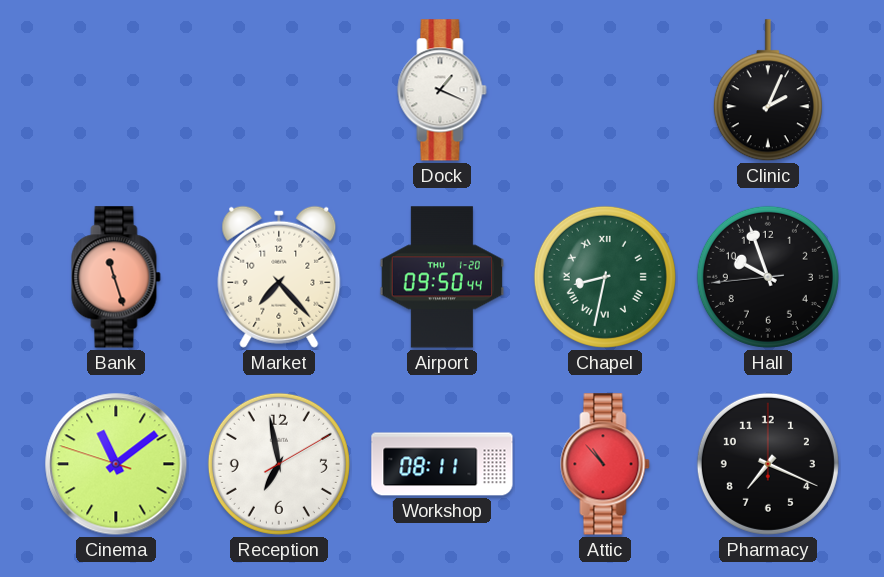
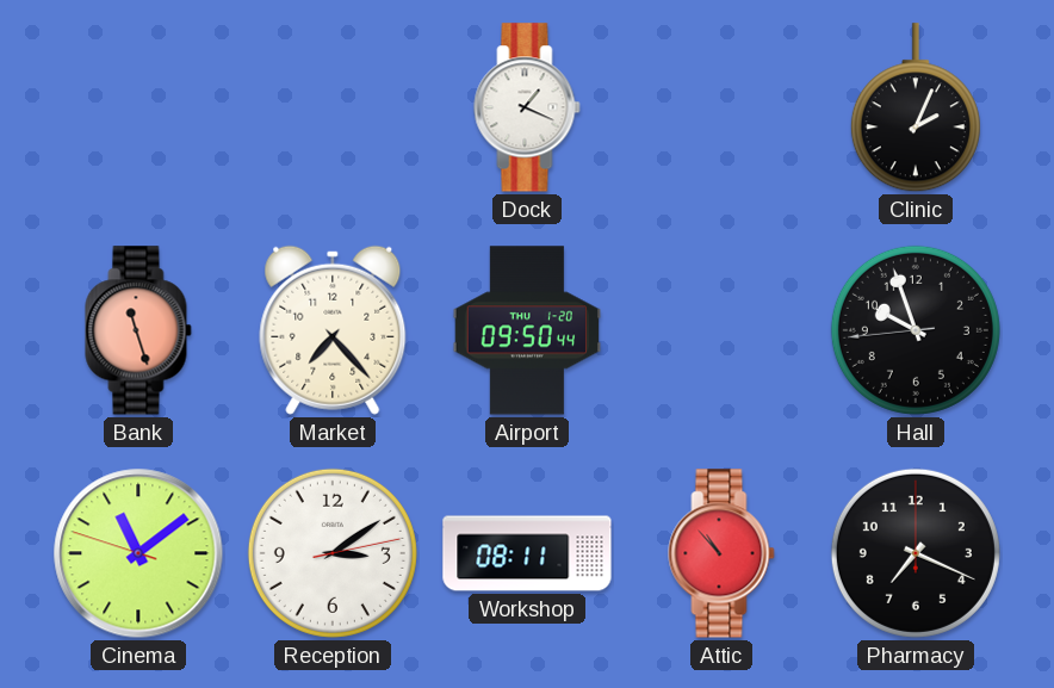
Chapel: 8:32 -> none (605, 277)
Reception: 6:58 -> 3:09 (333, 553)
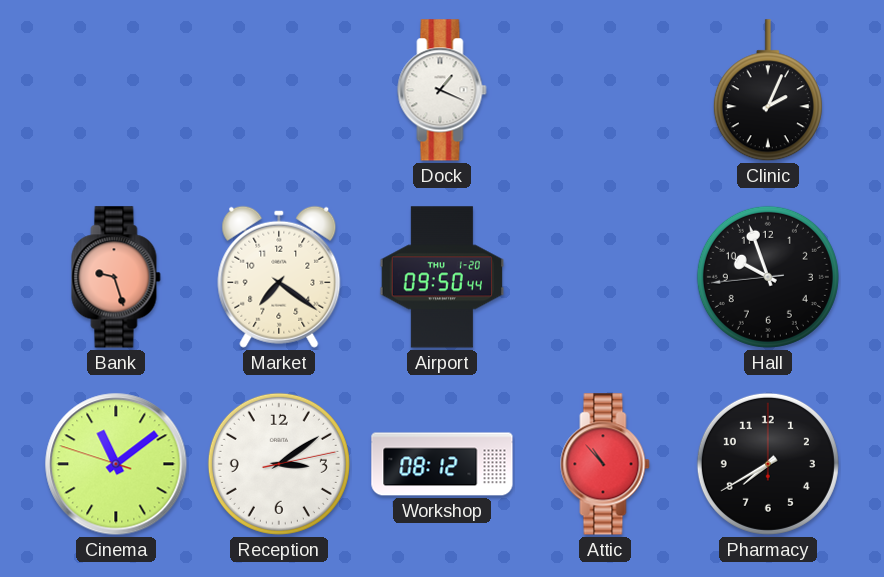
Bank: 11:27 -> 9:27 (116, 277)
Market: 7:23 -> 7:21 (279, 277)
Workshop: 08:11 -> 08:12 (442, 464)
Pharmacy: 7:19 -> 7:40 (768, 464)
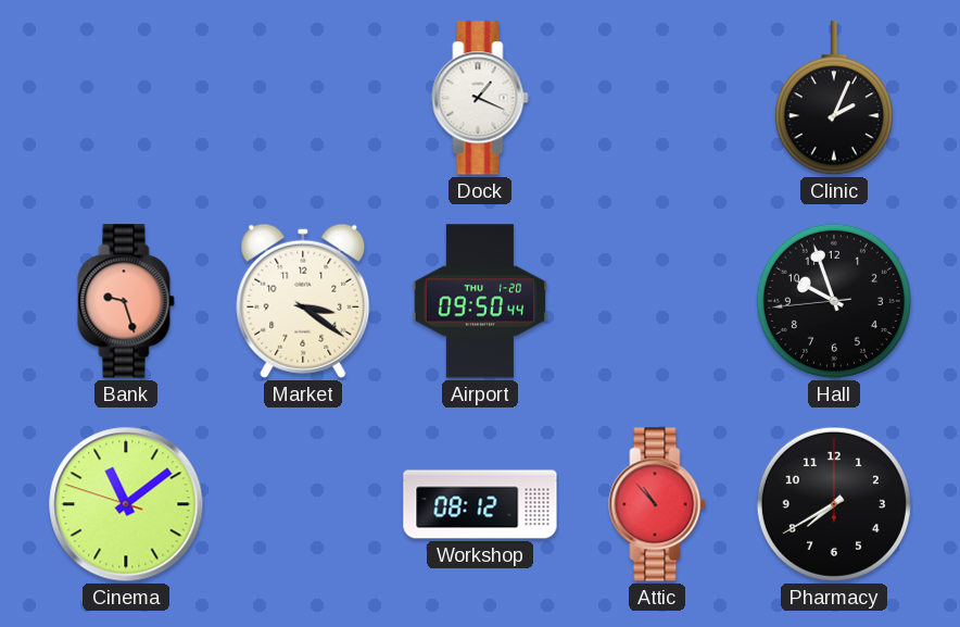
Market: 7:21 -> 3:21 (303, 301)
Reception: 3:09 -> none (279, 464)
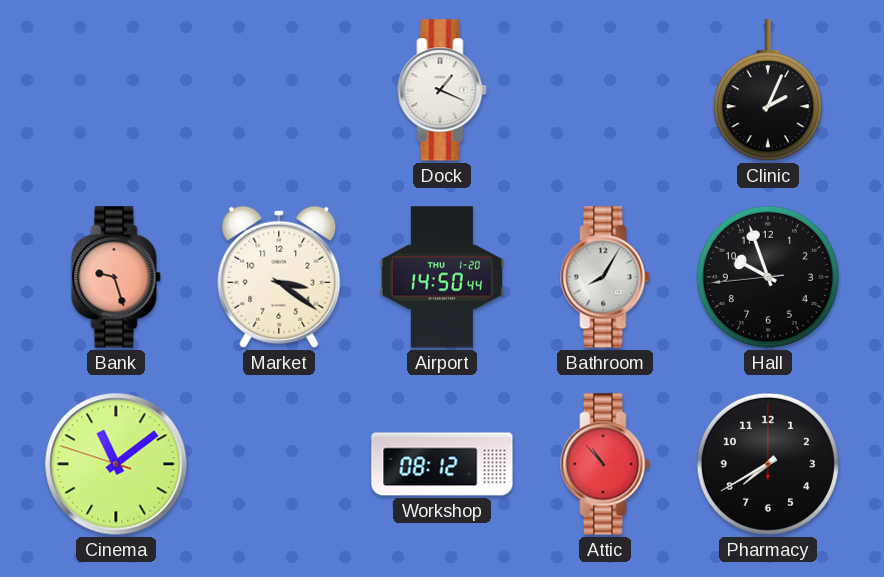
Airport: 09:50 -> 14:50 (442, 277)
Bathroom: none -> 8:05 (605, 277)
